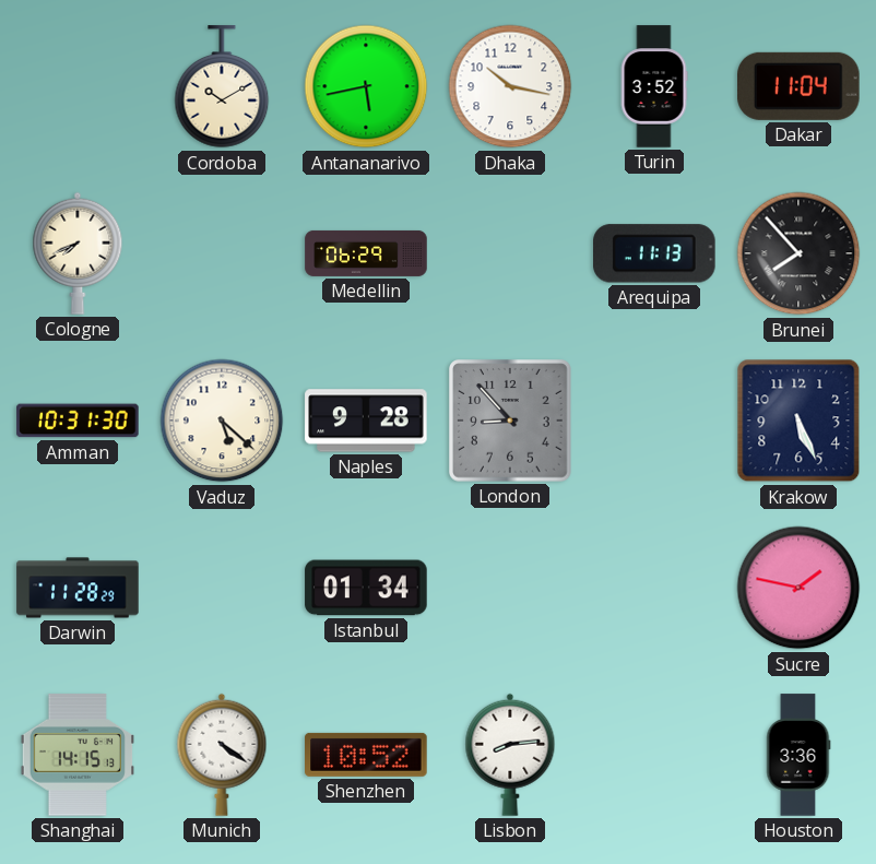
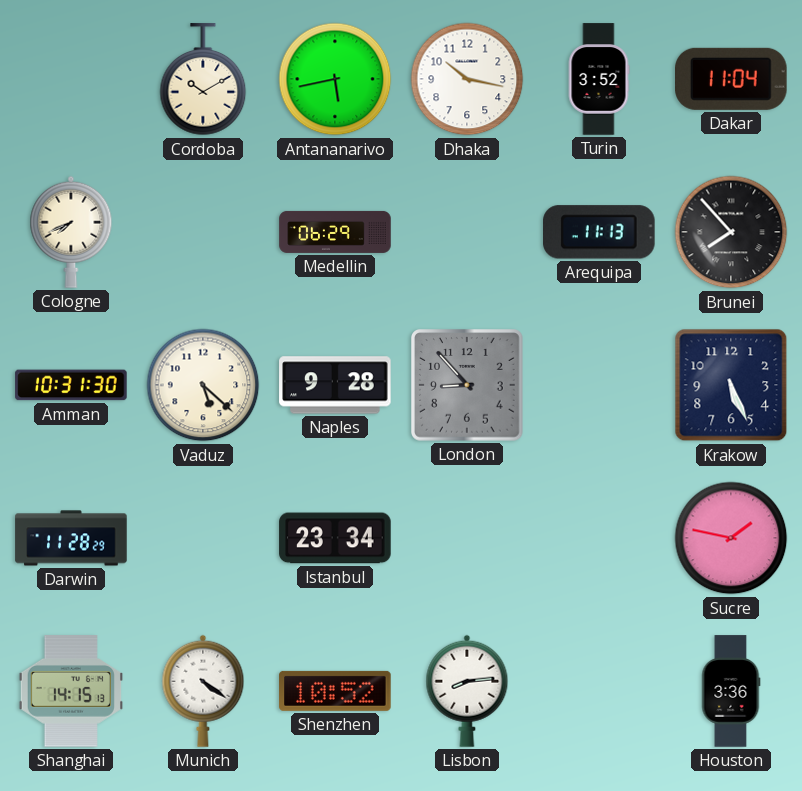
Istanbul: 01:34 -> 23:34 (335, 538)
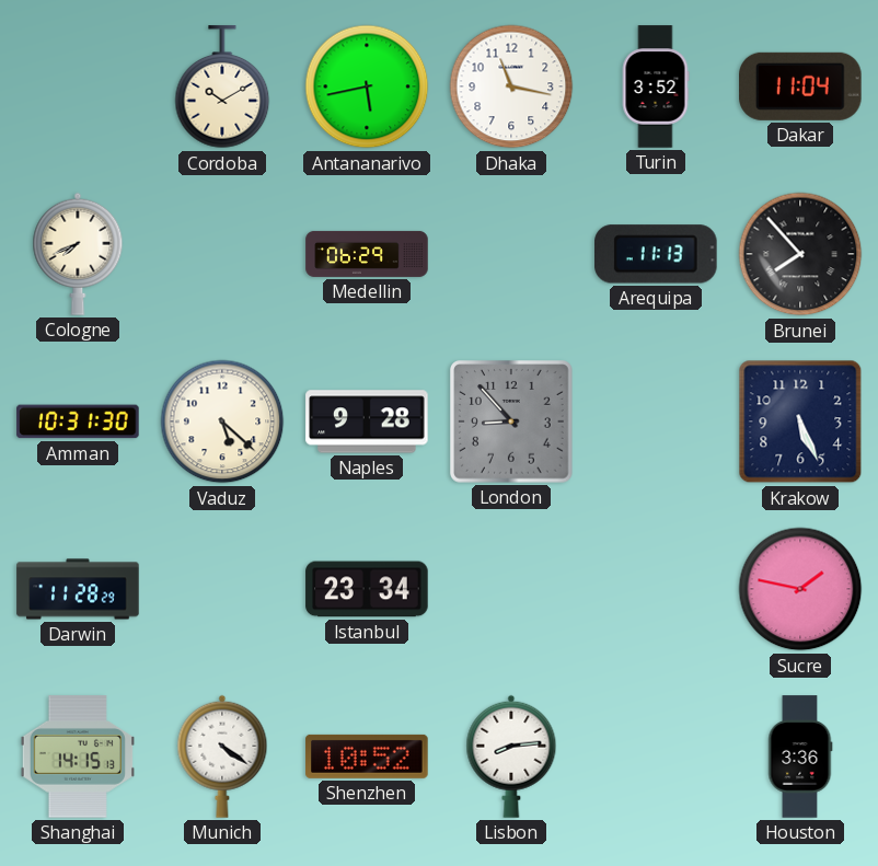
Dhaka: 10:17 -> 11:17 (511, 86)
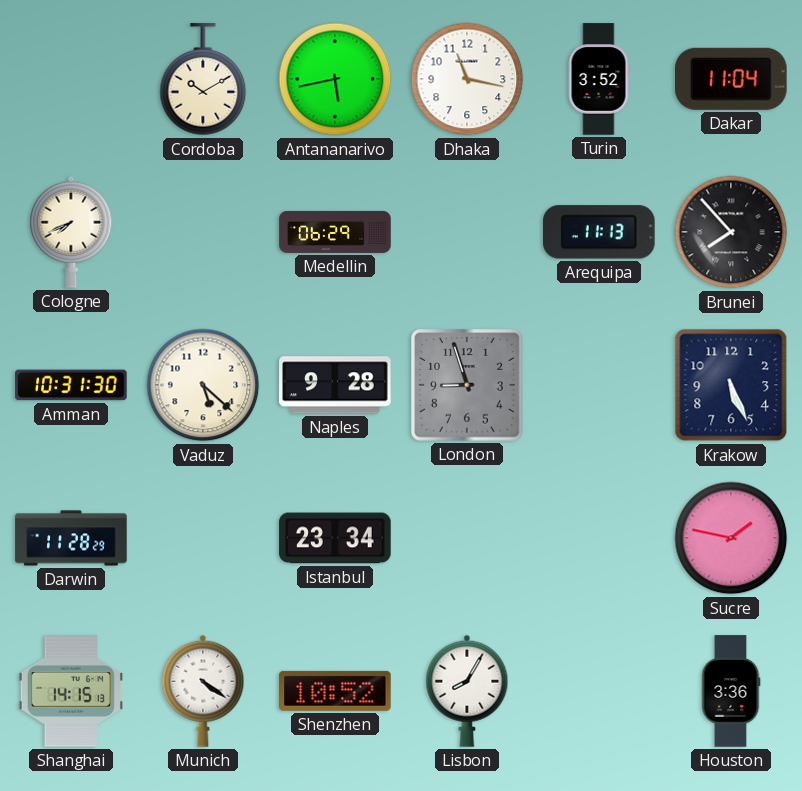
London: 8:53 -> 8:57 (468, 386)
Lisbon: 8:14 -> 8:05 (467, 691)
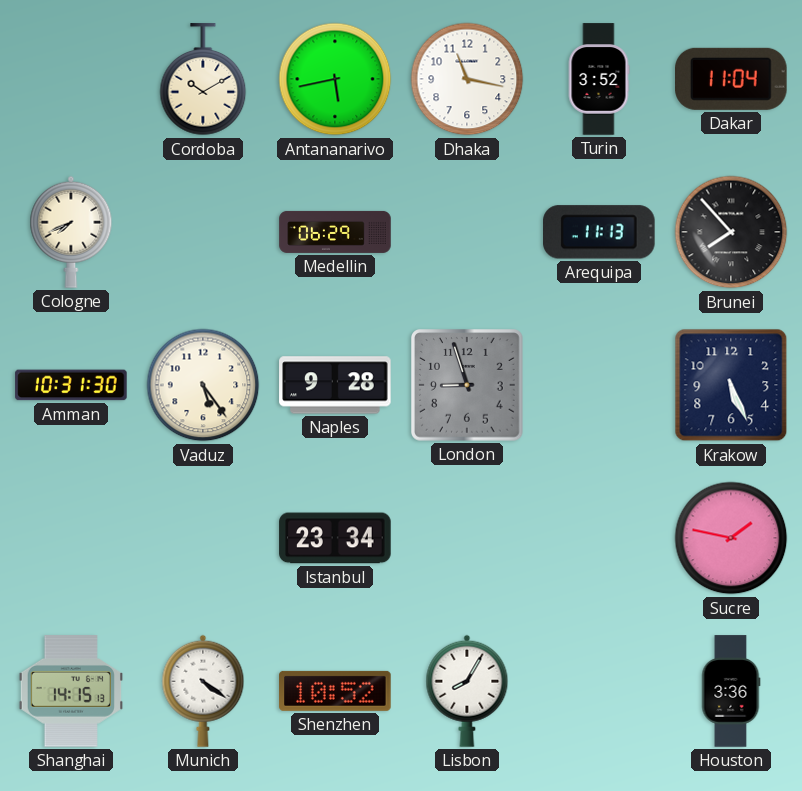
Vaduz: 5:22 -> 5:24 (203, 385)
Darwin: 11:28 -> none (71, 538)
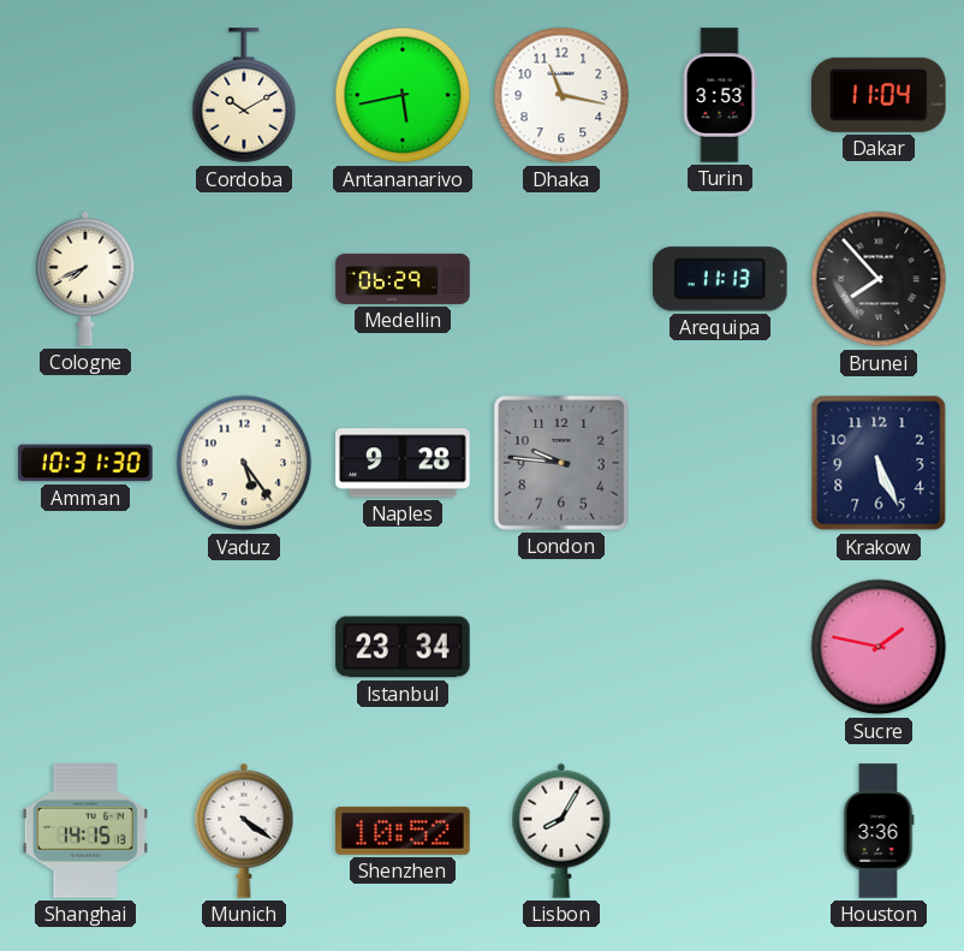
Turin: 3:52 -> 3:53 (720, 95)
London: 8:57 -> 9:46 (563, 464)
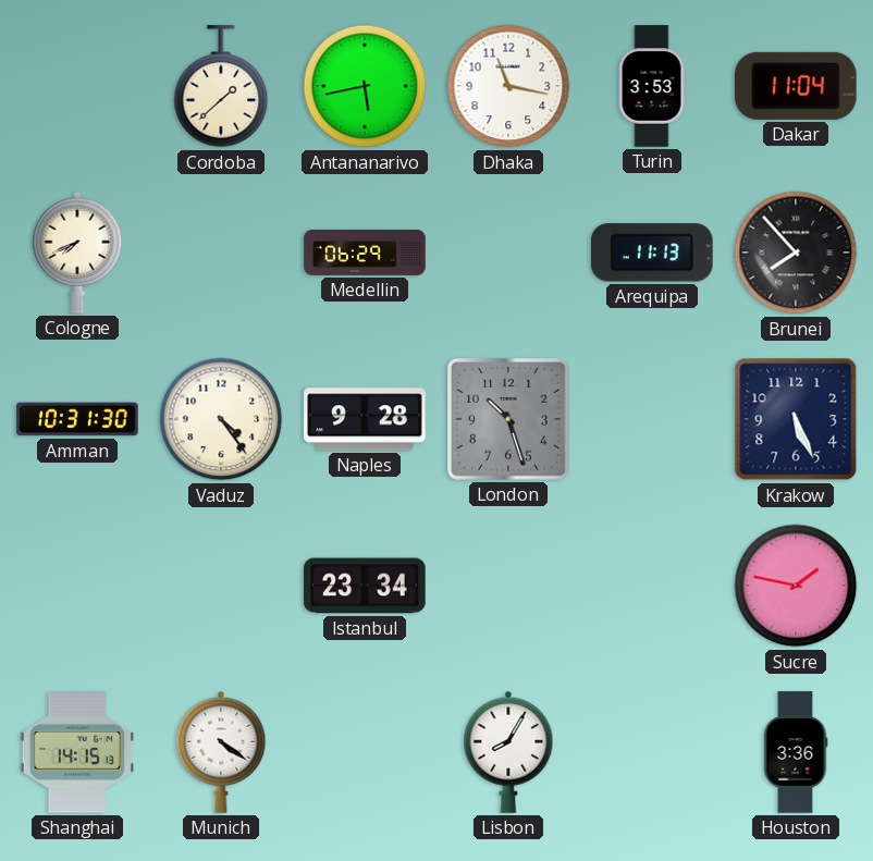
Cordoba: 10:10 -> 1:38 (221, 87)
Vaduz: 5:24 -> 4:24 (221, 419)
London: 9:46 -> 10:27 (509, 420)
Shenzhen: 10:52 -> none (403, 831)
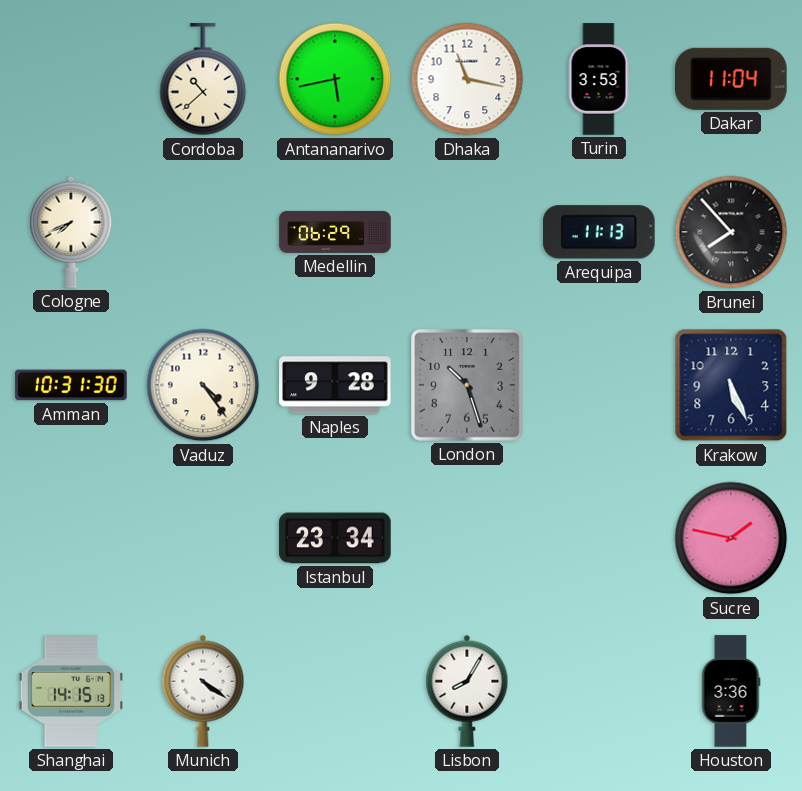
Cordoba: 1:38 -> 10:38 (203, 80)
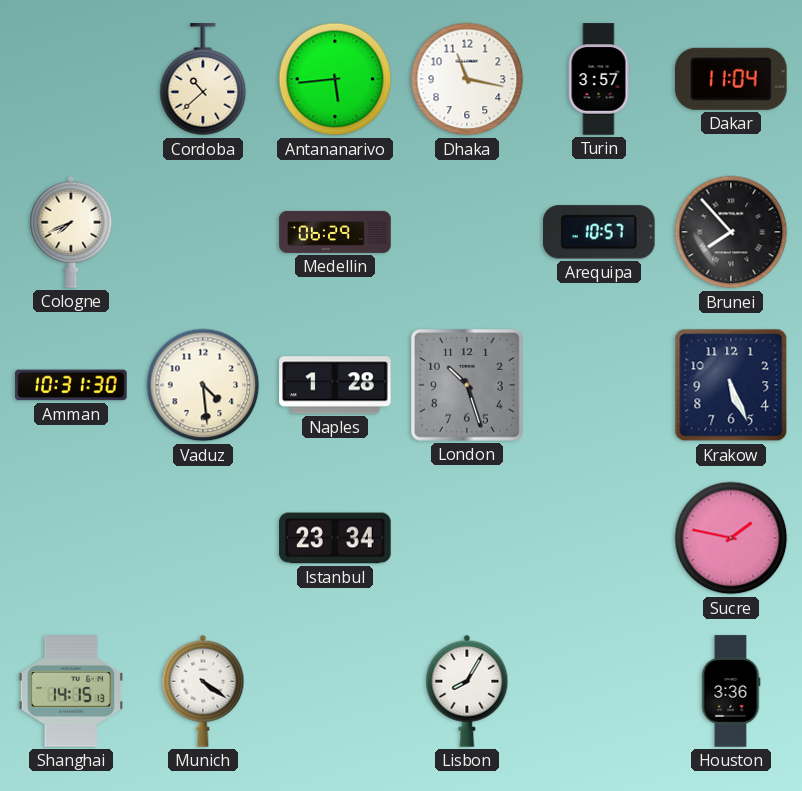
Antananarivo: 5:43 -> 5:44 (335, 79)
Turin: 3:53 -> 3:57 (599, 79)
Arequipa: 11:13 -> 10:57 (600, 232)
Vaduz: 4:24 -> 4:29 (203, 385)
Naples: 9:28 -> 1:28 (335, 385)
